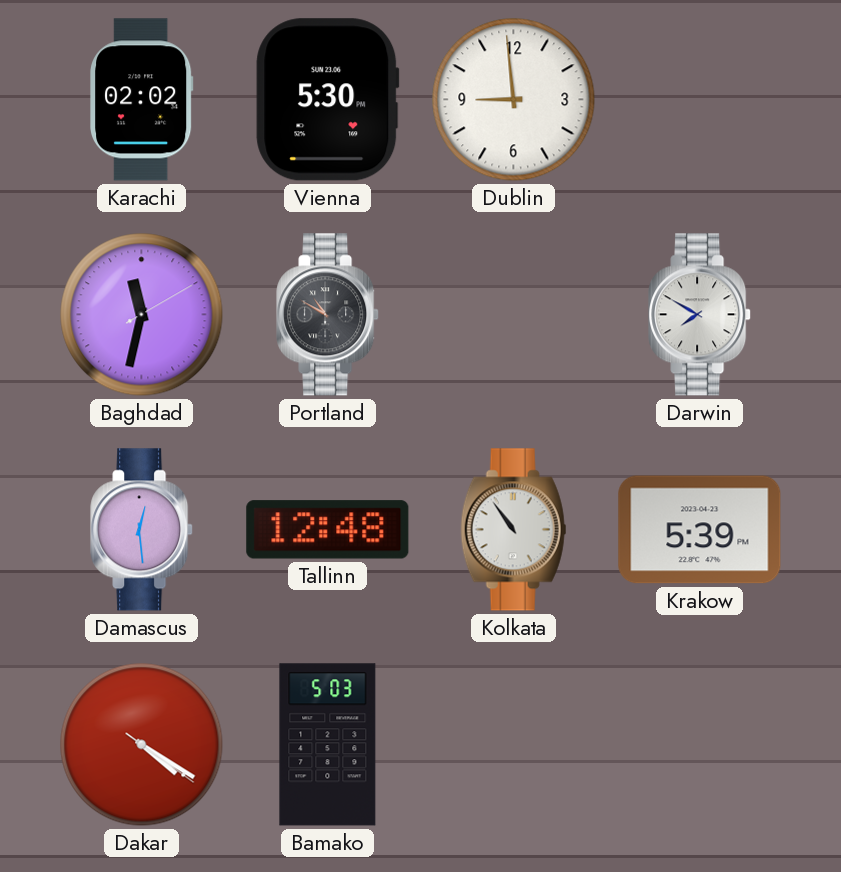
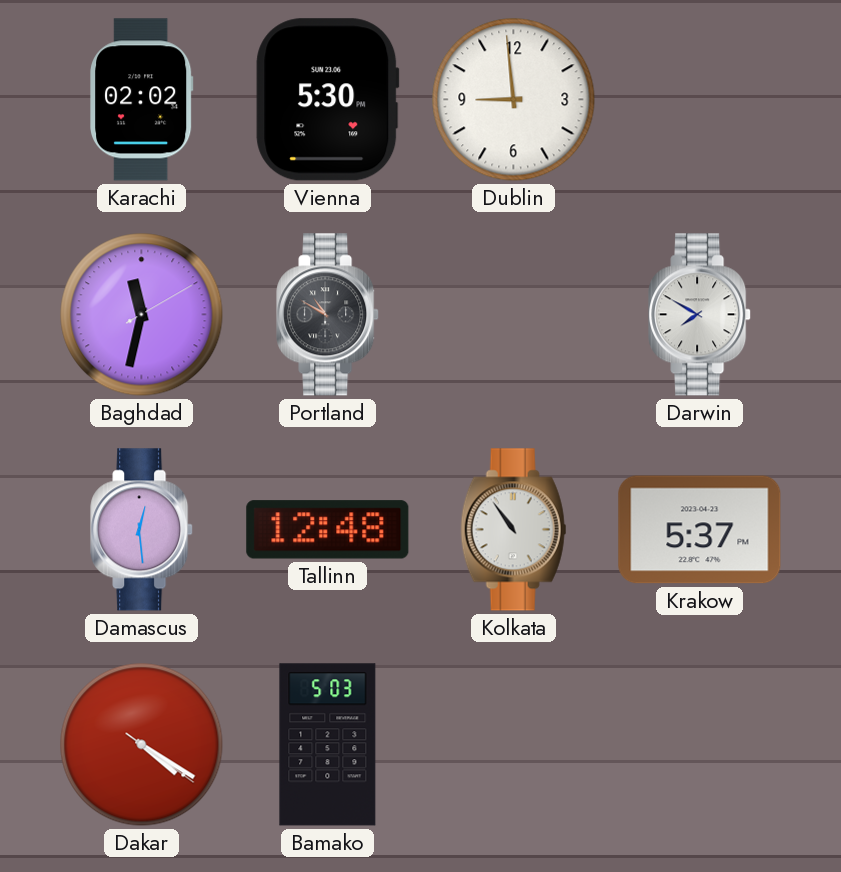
Krakow: 5:39 -> 5:37 (700, 530)
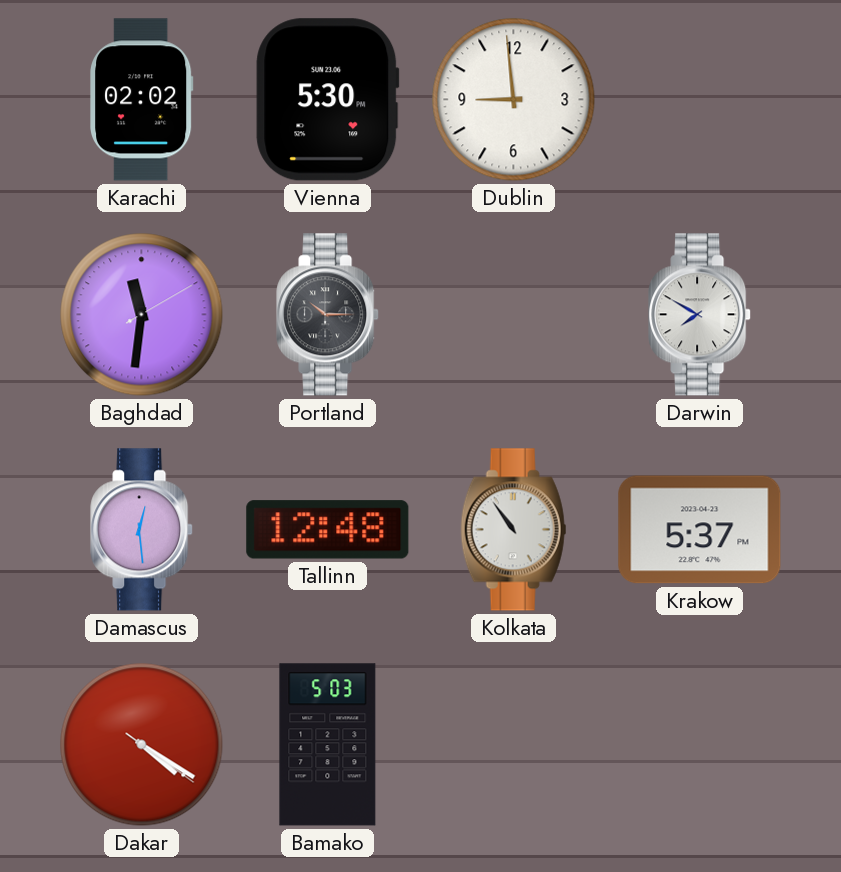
Baghdad: 11:32 -> 11:31 (142, 315)
Portland: 10:50 -> 10:15 (328, 315)
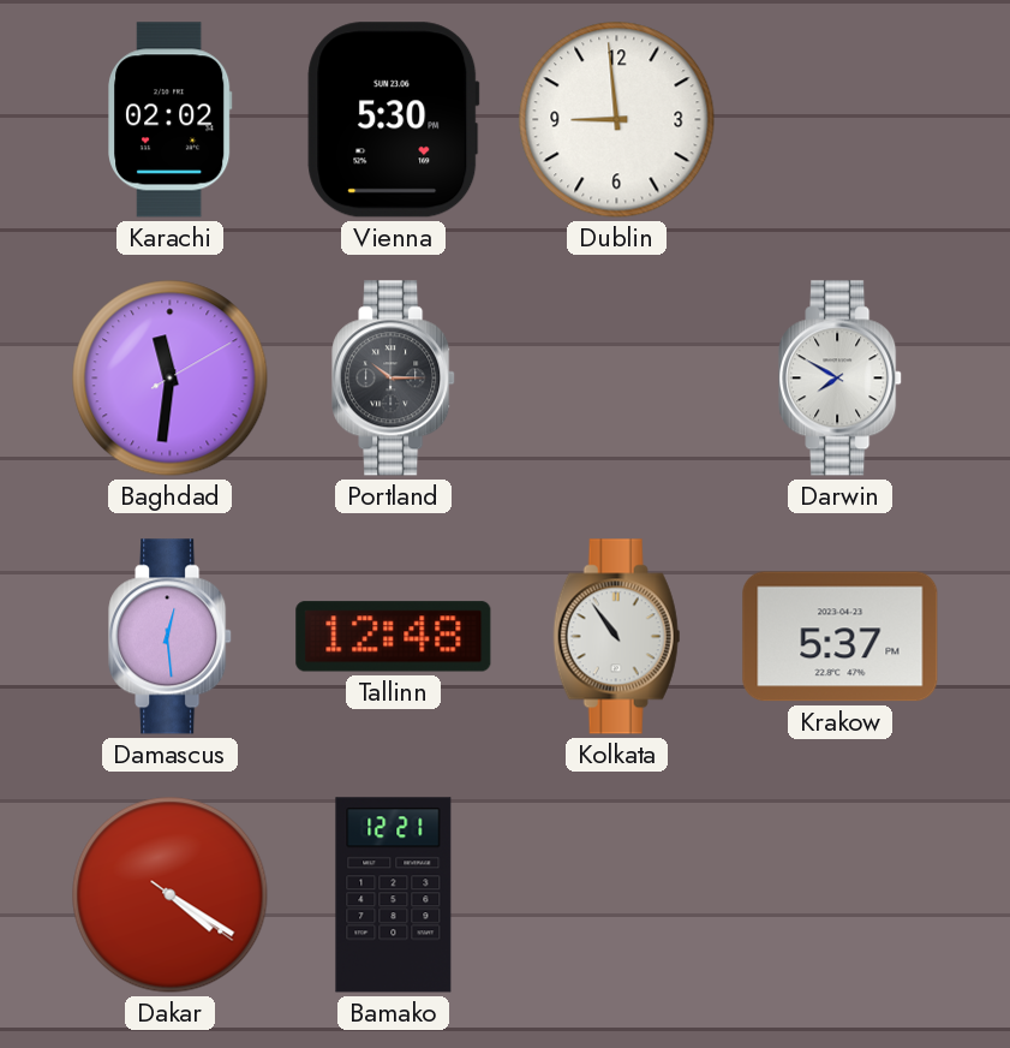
Bamako: 5:03 -> 12:21 (394, 895)
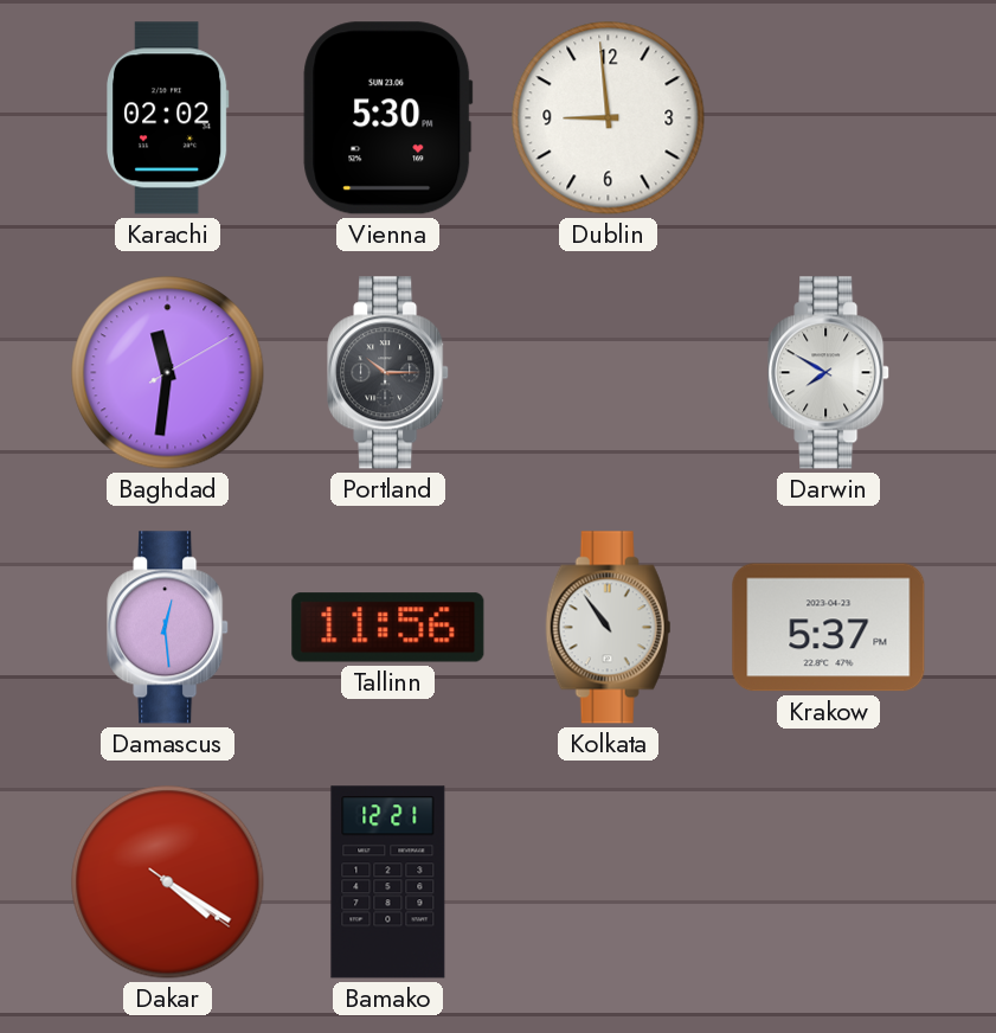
Tallinn: 12:48 -> 11:56 (388, 628)
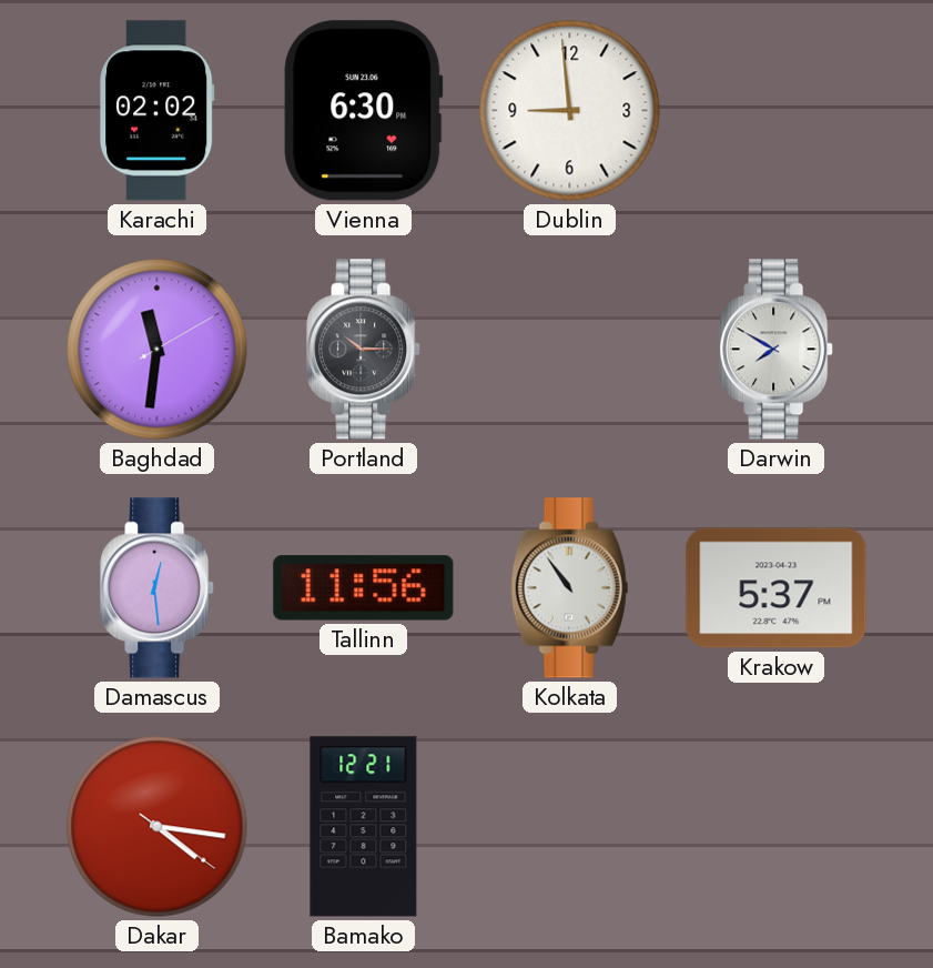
Vienna: 5:30 -> 6:30 (364, 111)
Dakar: 4:20 -> 4:16 (158, 827)
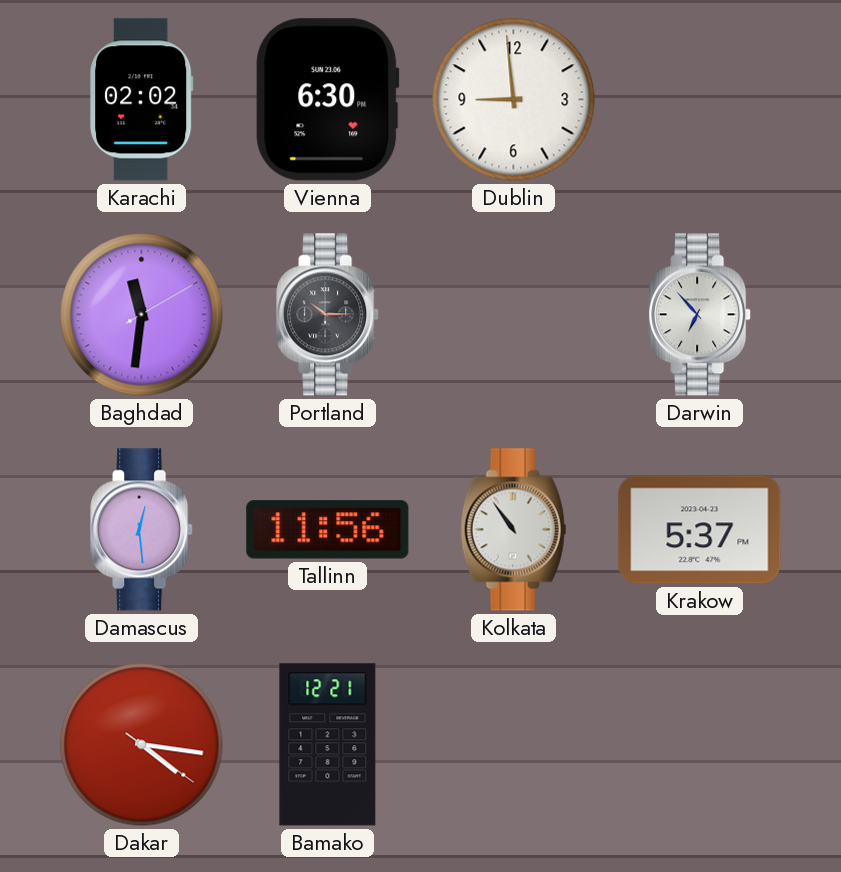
Darwin: 7:50 -> 6:53 (700, 315)
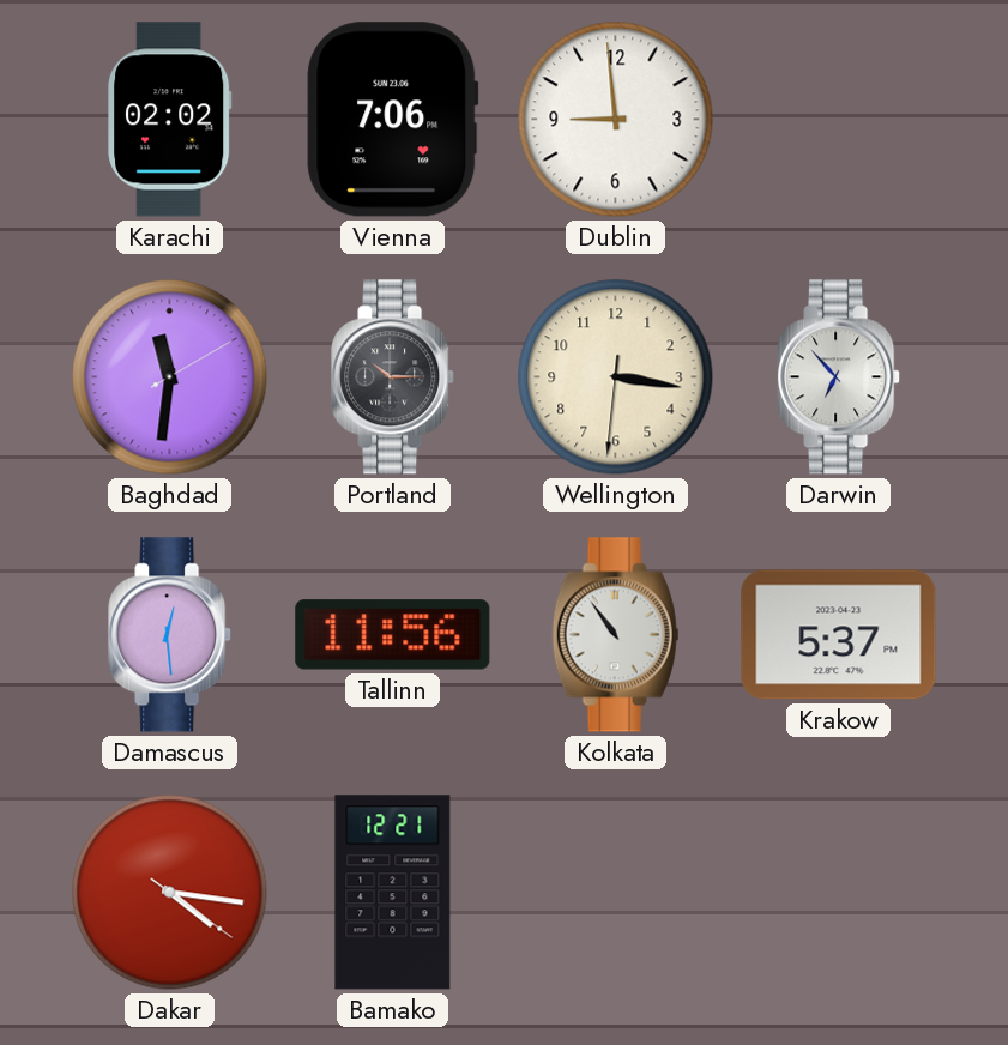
Vienna: 6:30 -> 7:06 (393, 120)
Wellington: none -> 3:16 (616, 377)
